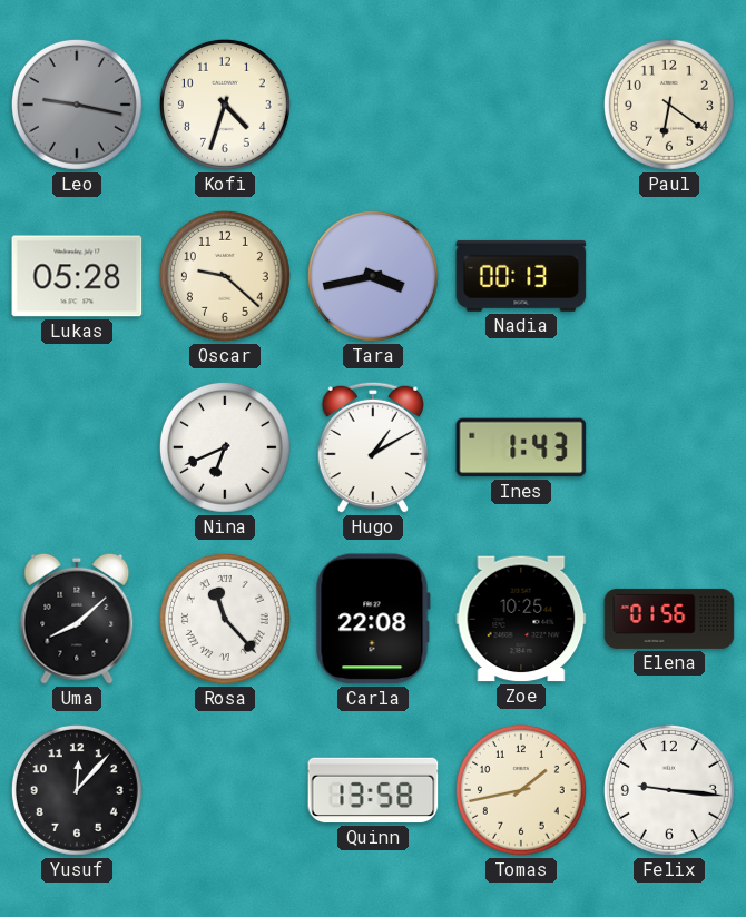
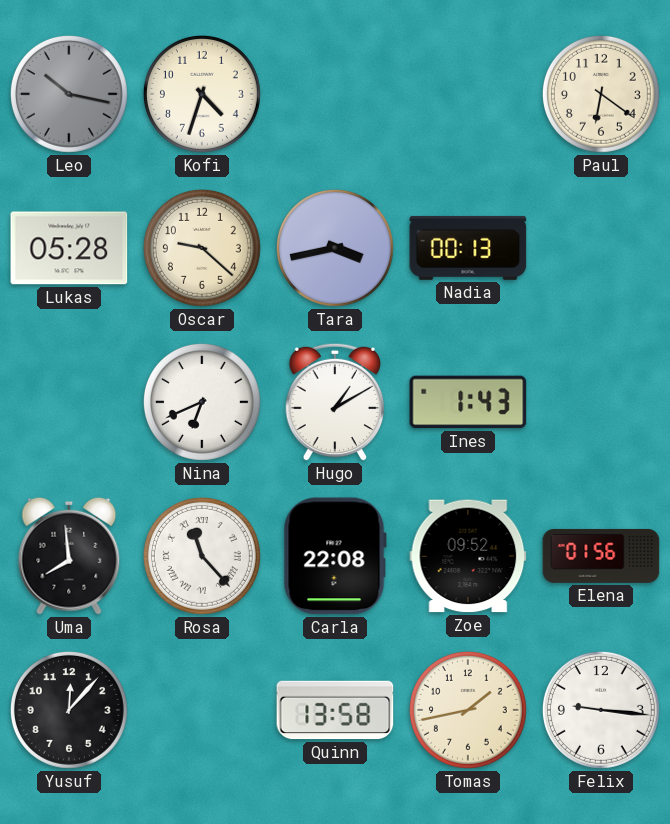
Leo: 9:17 -> 10:17 (69, 94)
Uma: 8:08 -> 7:59 (69, 556)
Zoe: 10:25 -> 09:52 (468, 556)
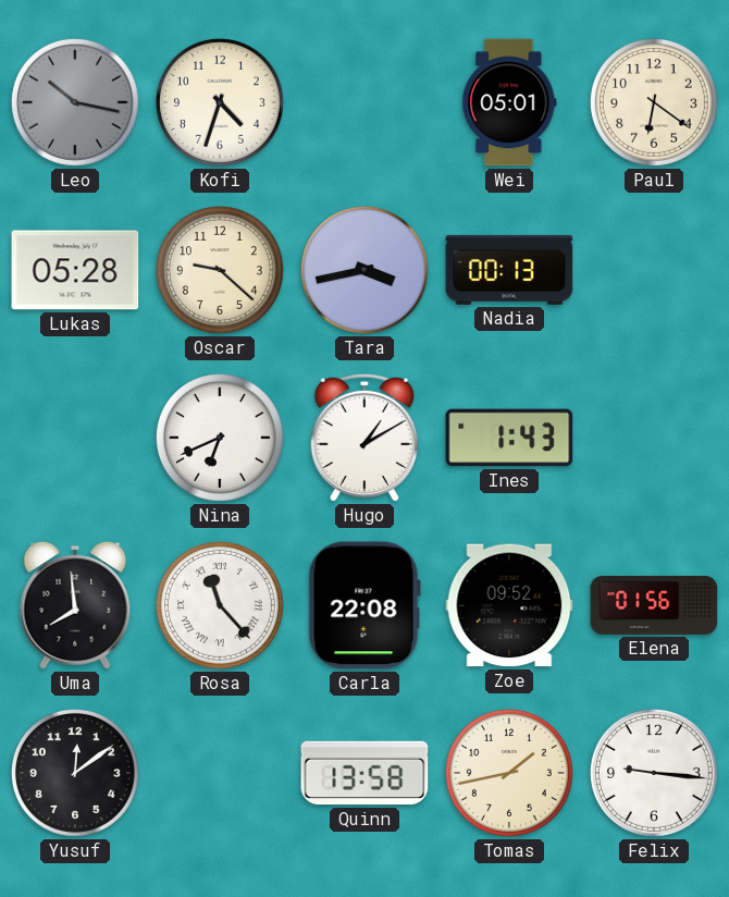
Wei: none -> 05:01 (509, 102)
Yusuf: 12:07 -> 12:09 (75, 773)
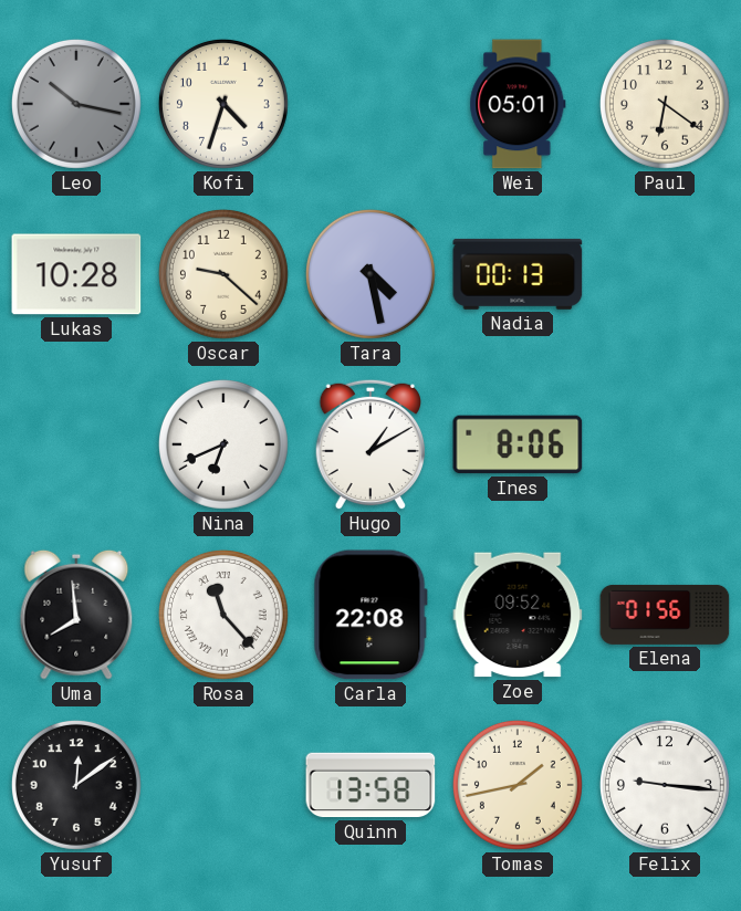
Lukas: 05:28 -> 10:28 (76, 274)
Tara: 3:43 -> 4:28 (370, 274)
Ines: 1:43 -> 8:06 (518, 444)
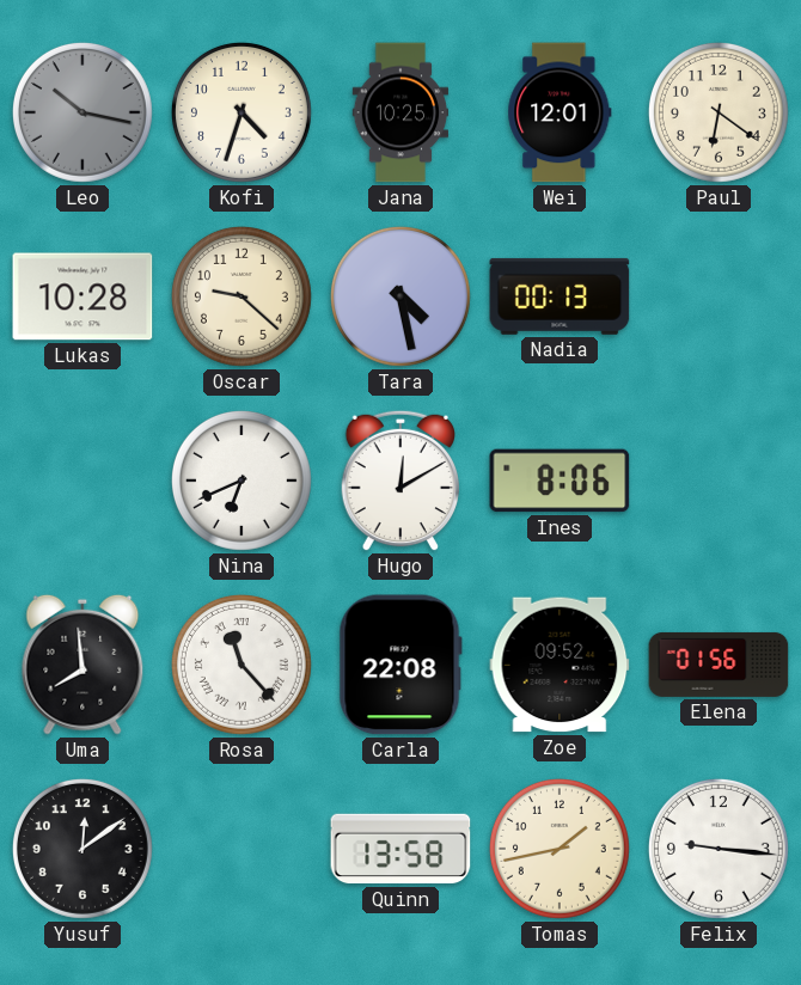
Jana: none -> 10:25 (400, 112)
Wei: 05:01 -> 12:01 (560, 112)
Hugo: 1:10 -> 12:10 (400, 481)
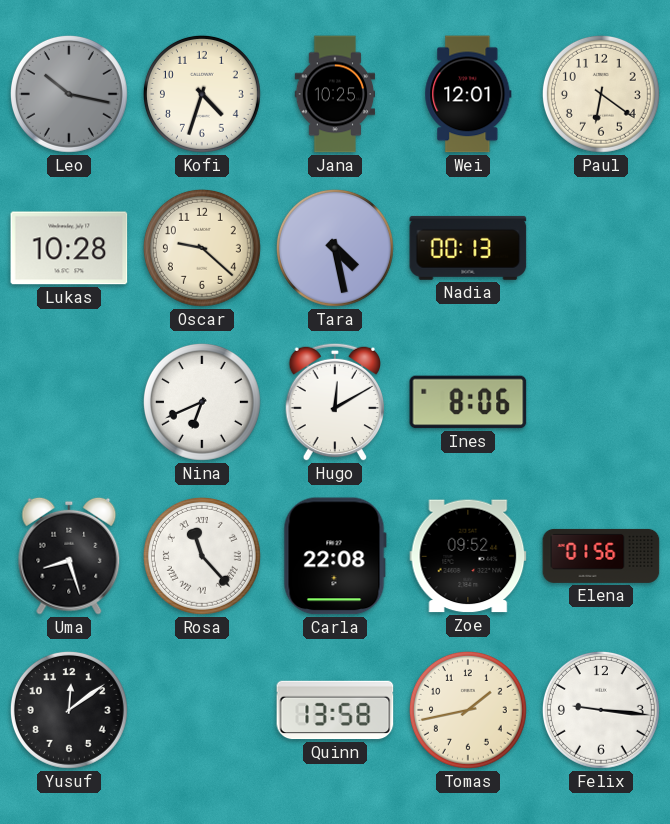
Uma: 7:59 -> 8:27 (69, 556)
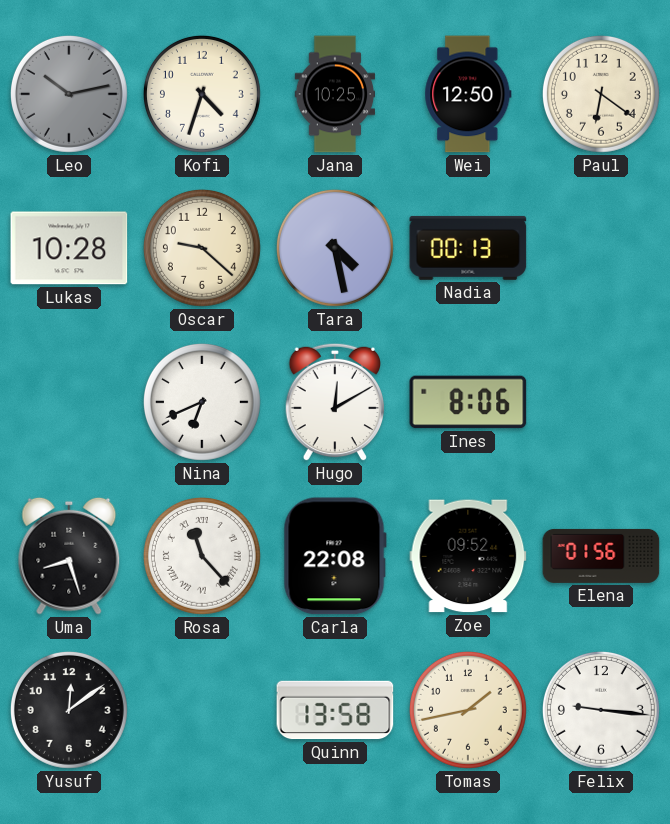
Leo: 10:17 -> 10:13 (69, 94)
Wei: 12:01 -> 12:50 (468, 94)
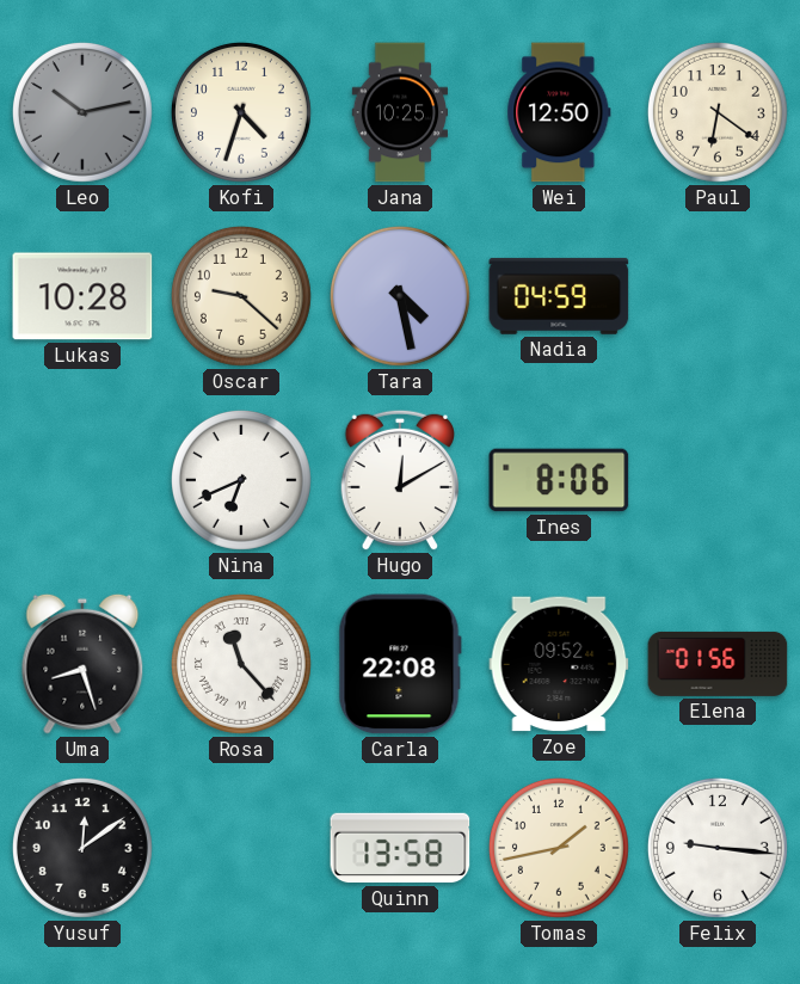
Nadia: 00:13 -> 04:59 (559, 296)
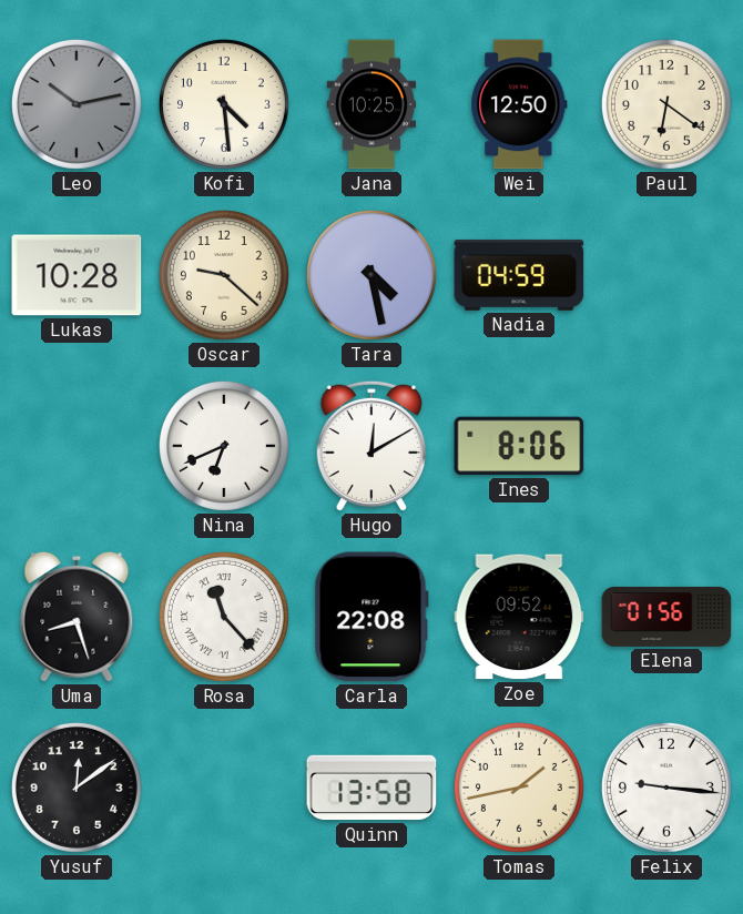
Kofi: 4:33 -> 4:29 (224, 104)
